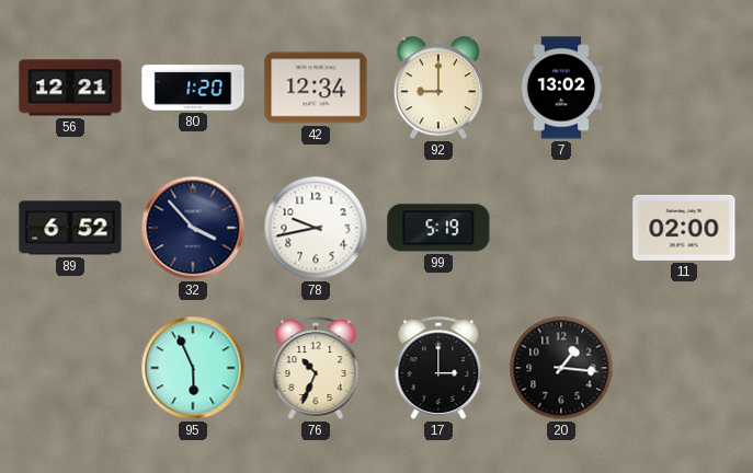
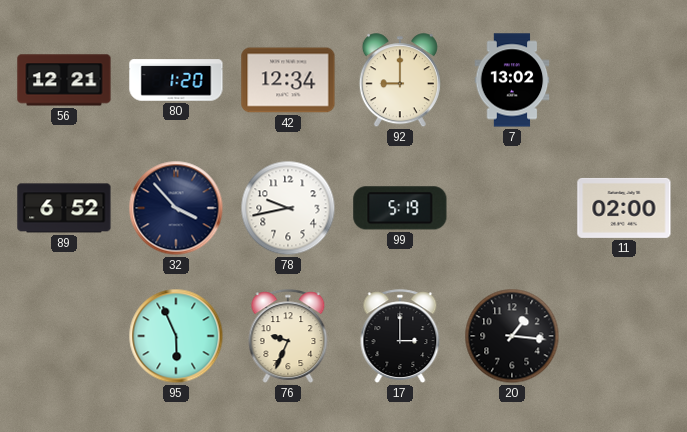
76: 10:34 -> 9:34 (288, 336)
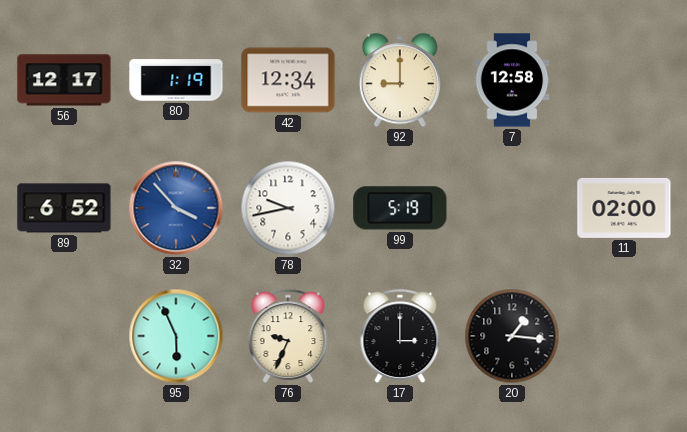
56: 12:21 -> 12:17 (64, 80)
80: 1:20 -> 1:19 (176, 80)
7: 13:02 -> 12:58 (512, 80)
32 dial: navy -> blue (176, 208)
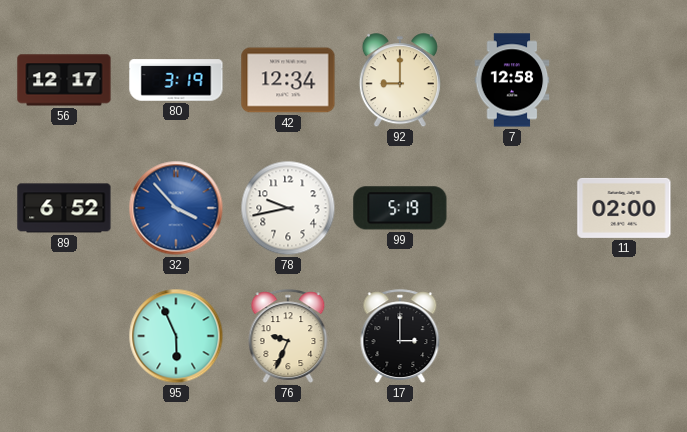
80: 1:19 -> 3:19 (176, 80)
20: 1:16 -> none (512, 336)
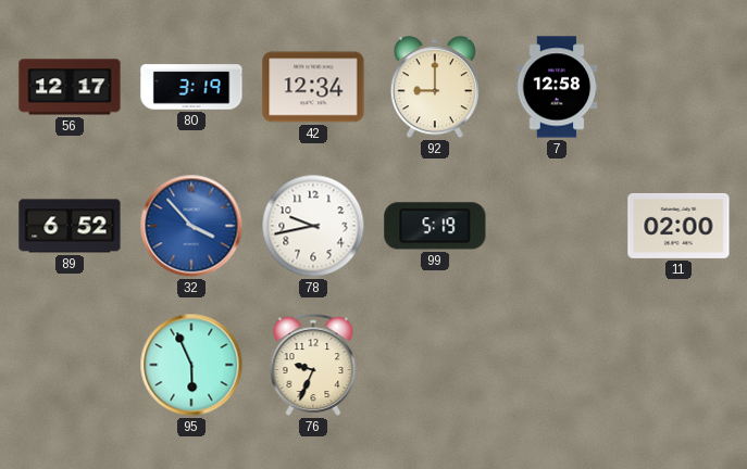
17: 3:00 -> none (400, 336)
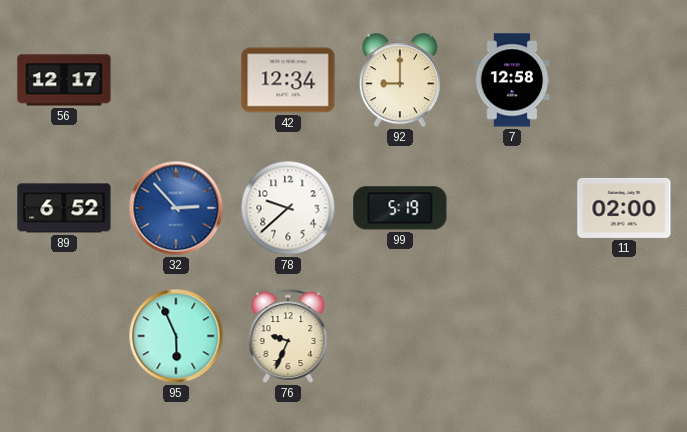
80: 3:19 -> none (191, 87)
32: 3:53 -> 2:53 (176, 208)
78: 9:43 -> 9:38 (288, 208)
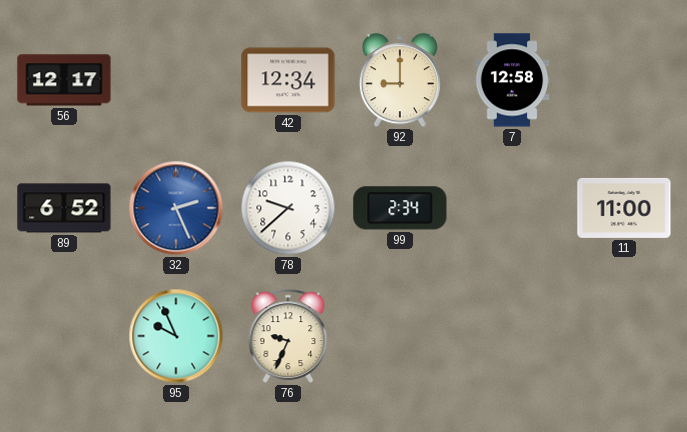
32: 2:53 -> 2:26 (176, 208)
99: 5:19 -> 2:34 (400, 208)
11: 02:00 -> 11:00 (624, 208)
95: 5:56 -> 9:56 (176, 336)
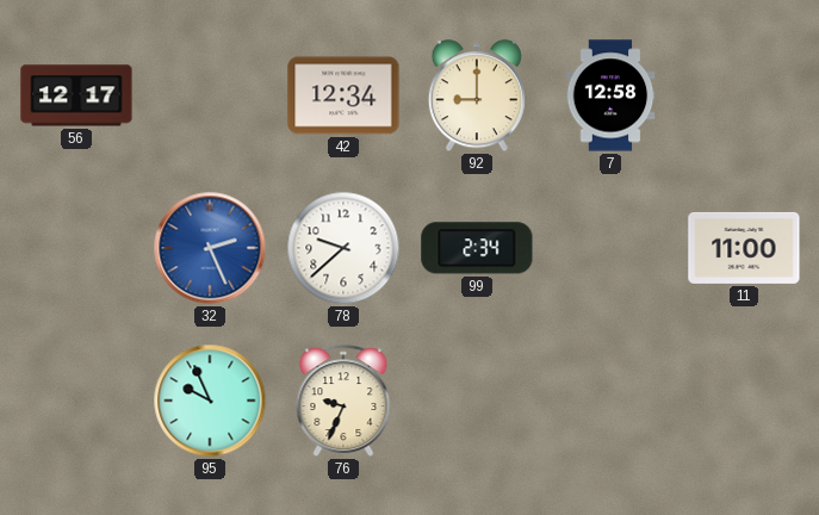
89: 6:52 -> none (64, 208)
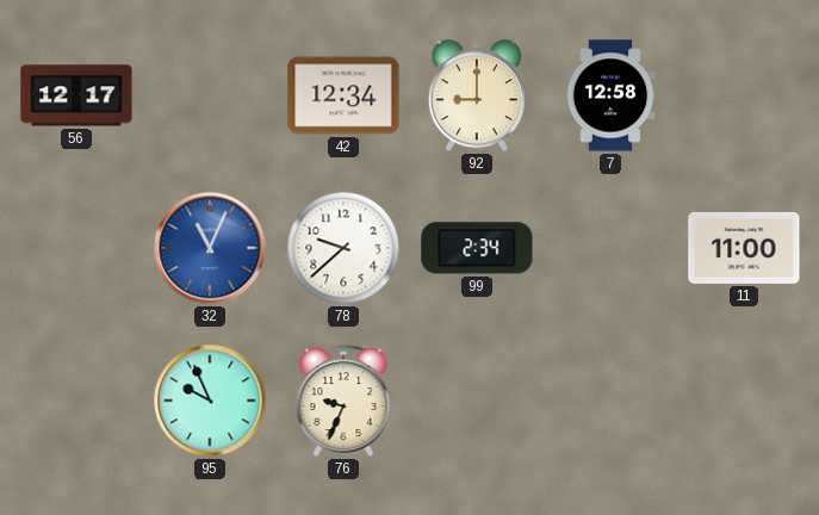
32: 2:26 -> 11:04 (210, 248)
